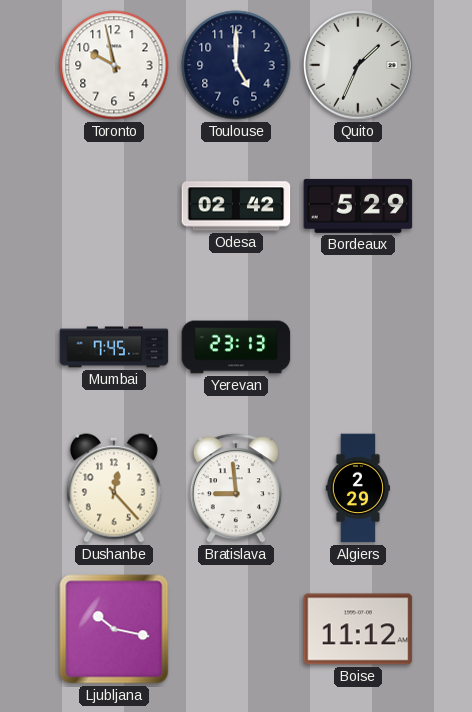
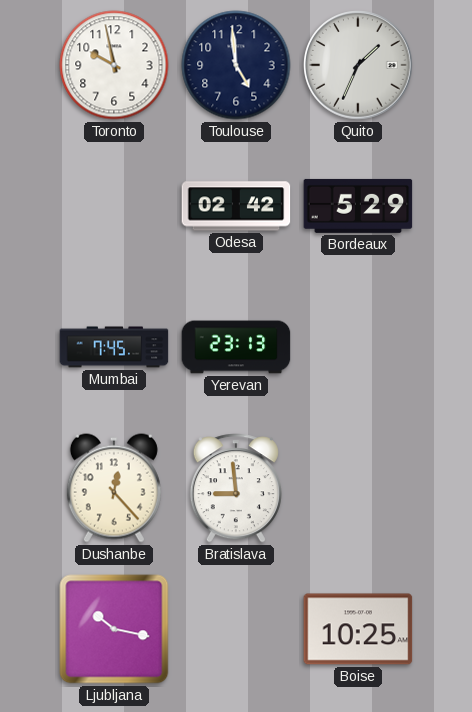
Toulouse: 5:00 -> 4:59 (236, 65)
Algiers: 2:29 -> none (358, 488)
Boise: 11:12 -> 10:25 (358, 629)
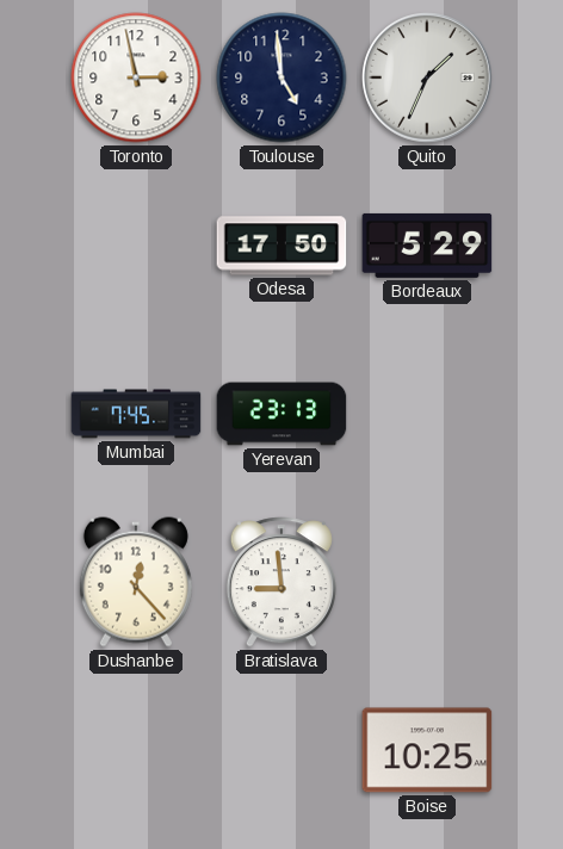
Toronto: 9:58 -> 2:58 (136, 78)
Odesa: 02:42 -> 17:50 (281, 246)
Ljubljana: 10:17 -> none (114, 629)
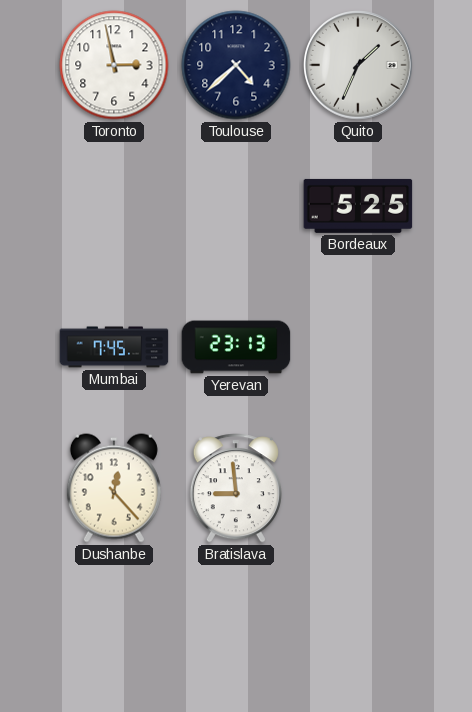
Toulouse: 4:59 -> 4:38 (236, 65)
Odesa: 17:50 -> none (281, 246)
Bordeaux: 5:29 -> 5:25 (358, 206)
Boise: 10:25 -> none (427, 750)
